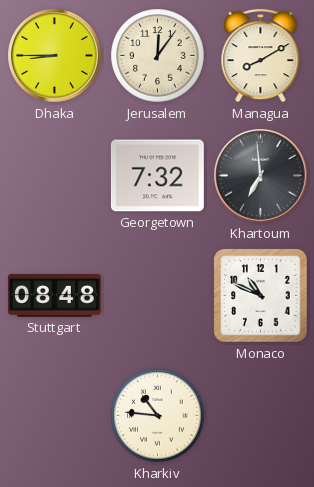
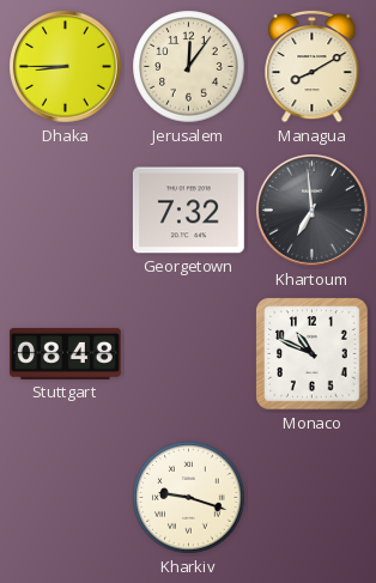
Kharkiv: 10:46 -> 9:18 (189, 498)
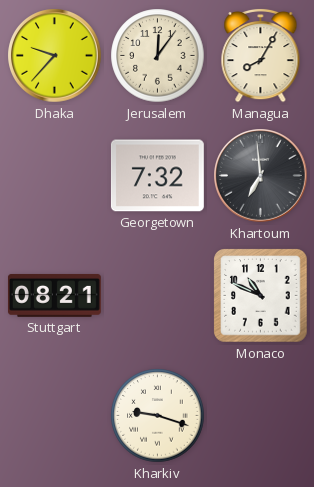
Dhaka: 8:45 -> 9:37 (55, 56)
Managua: 8:10 -> 8:05 (261, 55)
Stuttgart: 08:48 -> 08:21 (54, 295)
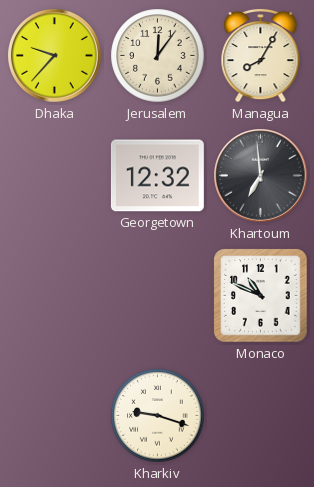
Georgetown: 7:32 -> 12:32 (157, 176)
Stuttgart: 08:21 -> none (54, 295)
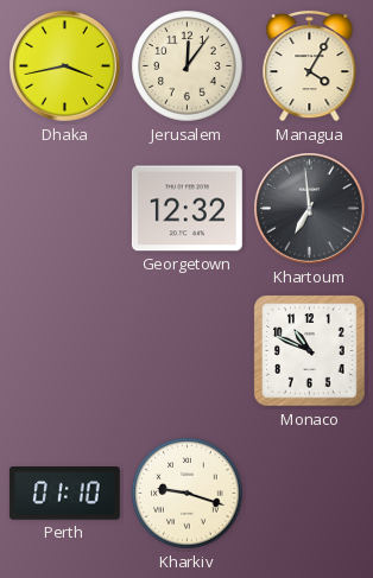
Dhaka: 9:37 -> 3:43 (65, 66)
Managua: 8:05 -> 4:05 (310, 65)
Perth: none -> 01:10 (64, 494)
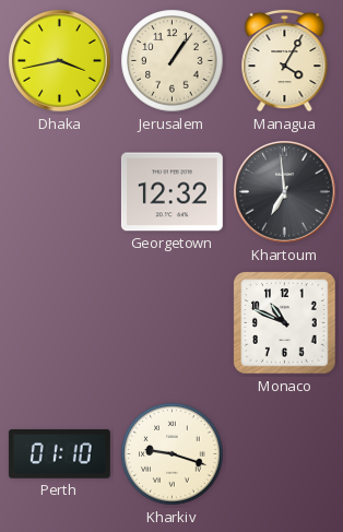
Jerusalem: 12:06 -> 1:06 (173, 61)
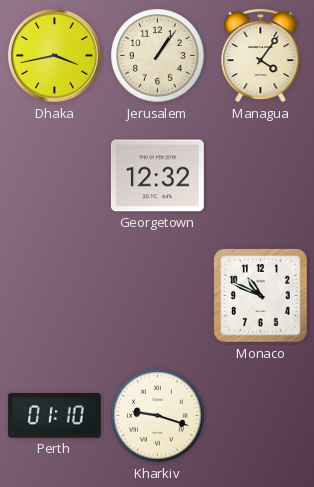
Managua: 4:05 -> 4:06 (261, 55)
Khartoum: 6:59 -> none (285, 192)
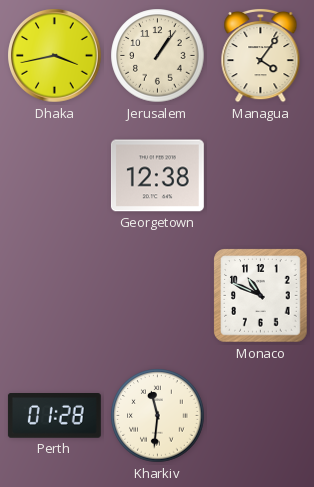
Georgetown: 12:32 -> 12:38 (157, 176)
Perth: 01:10 -> 01:28 (54, 416)
Kharkiv: 9:18 -> 11:31 (158, 416)
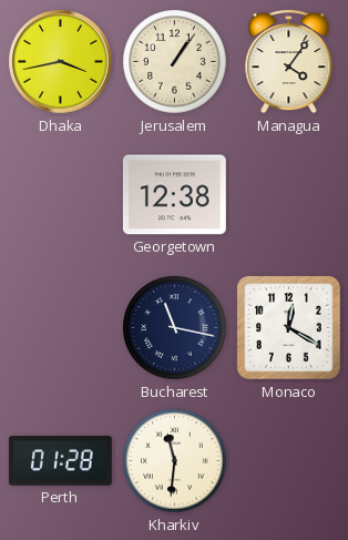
Bucharest: none -> 11:17 (175, 328)
Monaco: 10:49 -> 12:20 (289, 328)
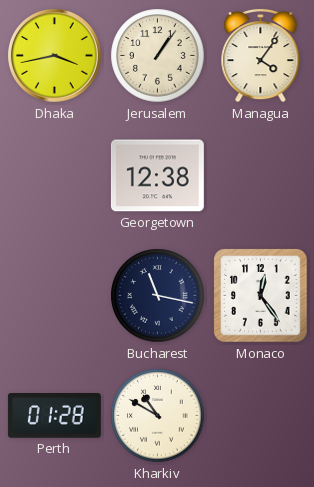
Monaco: 12:20 -> 12:24 (261, 296)
Kharkiv: 11:31 -> 10:50 (158, 416)
